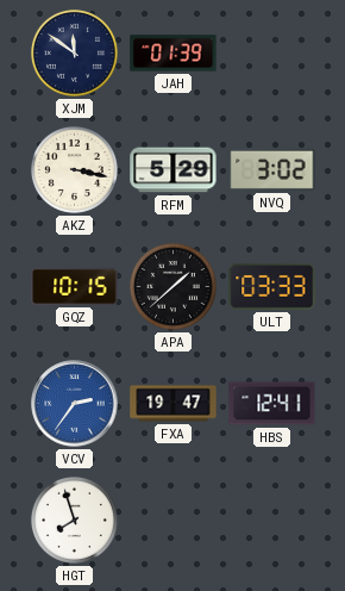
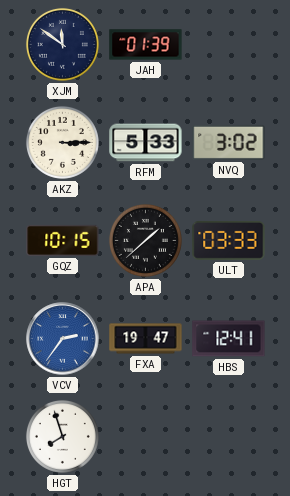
AKZ: 3:17 -> 3:15 (62, 142)
RFM: 5:29 -> 5:33 (146, 143)
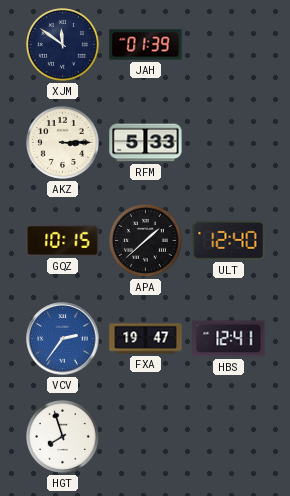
NVQ: 3:02 -> none (229, 142)
ULT: 03:33 -> 12:40 (229, 240)
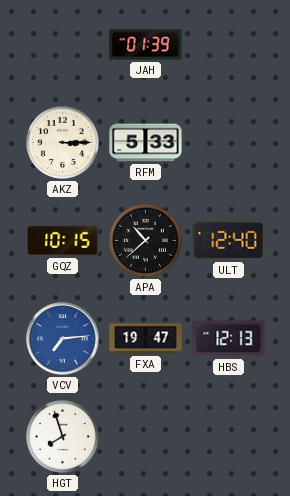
XJM: 11:51 -> none (62, 44)
APA: 1:38 -> 10:38 (145, 240)
VCV: 2:36 -> 7:14 (63, 339)
HBS: 12:41 -> 12:13 (229, 339)
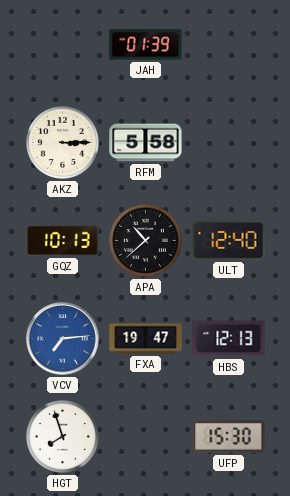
RFM: 5:33 -> 5:58 (146, 143)
GQZ: 10:15 -> 10:13 (63, 240)
UFP: none -> 15:30 (229, 437)
